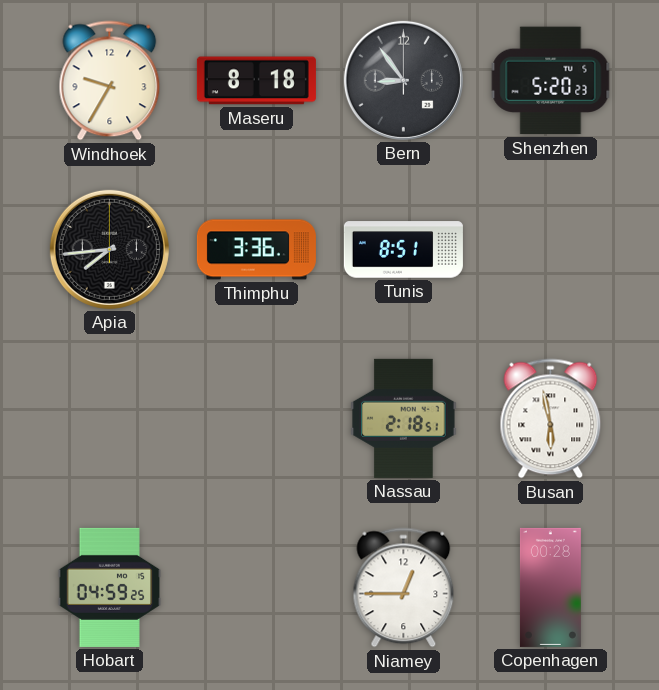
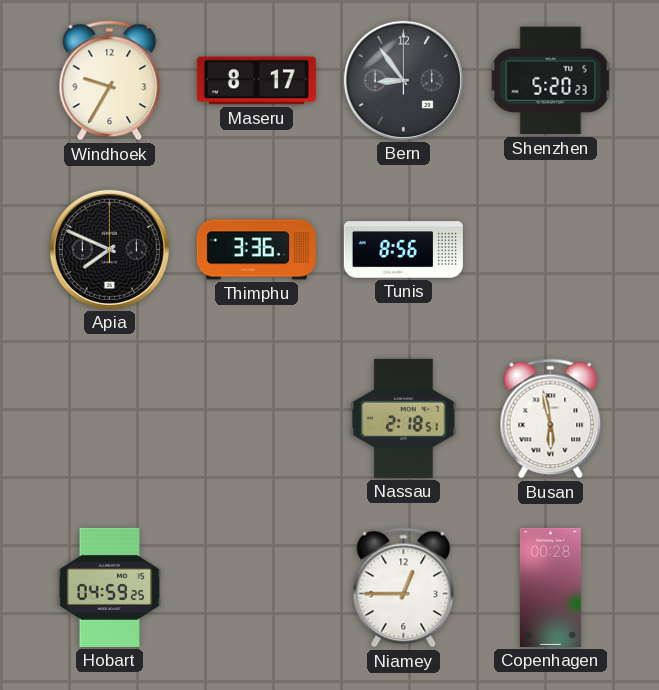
Maseru: 8:18 -> 8:17 (256, 81)
Apia: 7:44 -> 7:49 (109, 249)
Tunis: 8:51 -> 8:56 (403, 250)
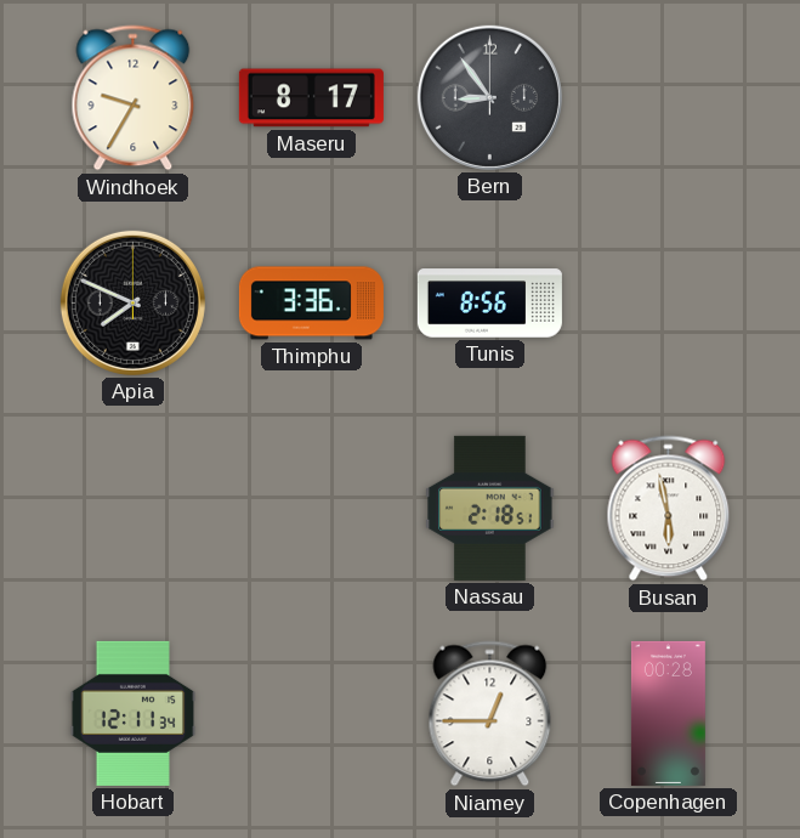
Shenzhen: 5:20 -> none (551, 81)
Hobart: 04:59 -> 12:11 (134, 713)
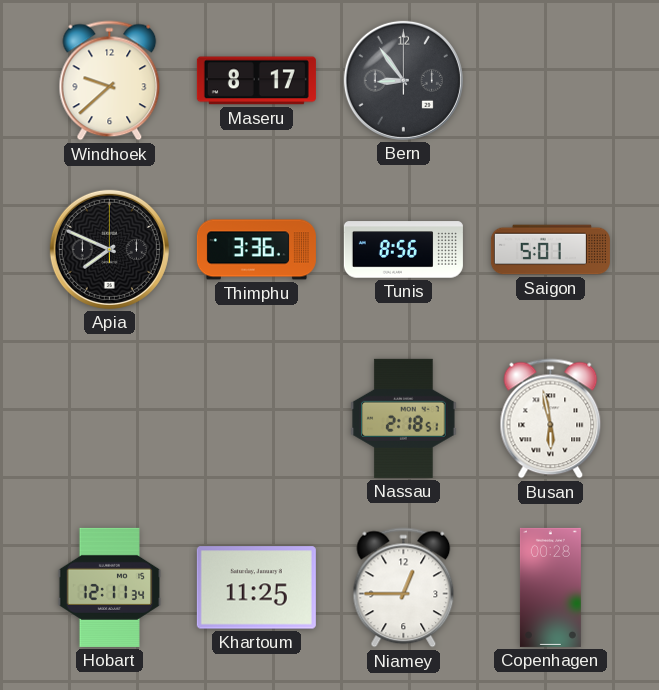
Windhoek: 9:35 -> 9:38 (110, 81)
Saigon: none -> 5:01 (550, 250)
Khartoum: none -> 11:25 (256, 588)
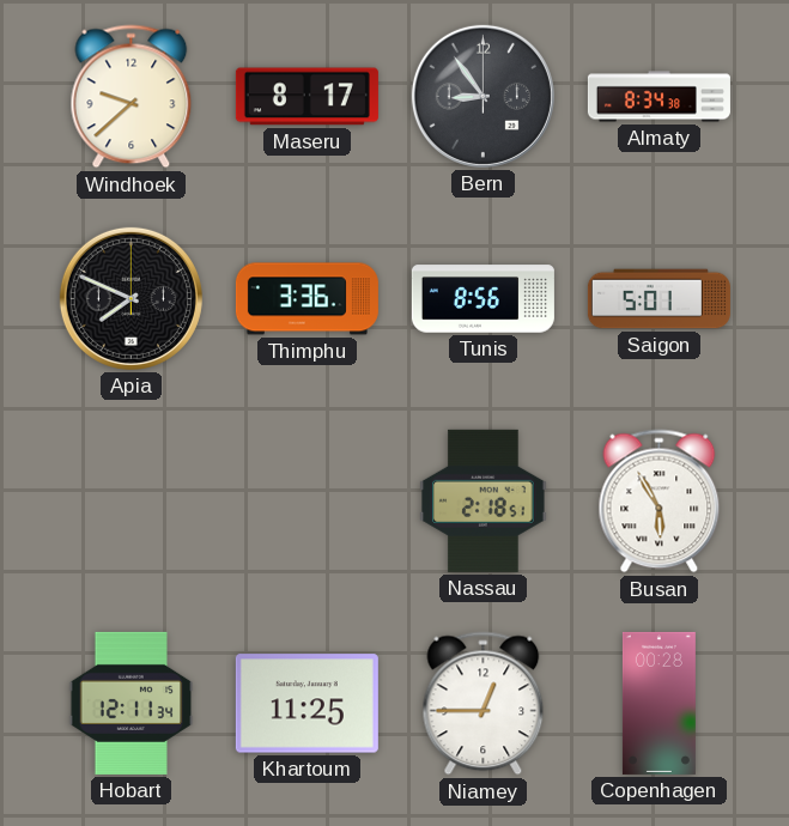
Almaty: none -> 8:34 (658, 97)
Busan: 5:58 -> 5:55 (660, 502)
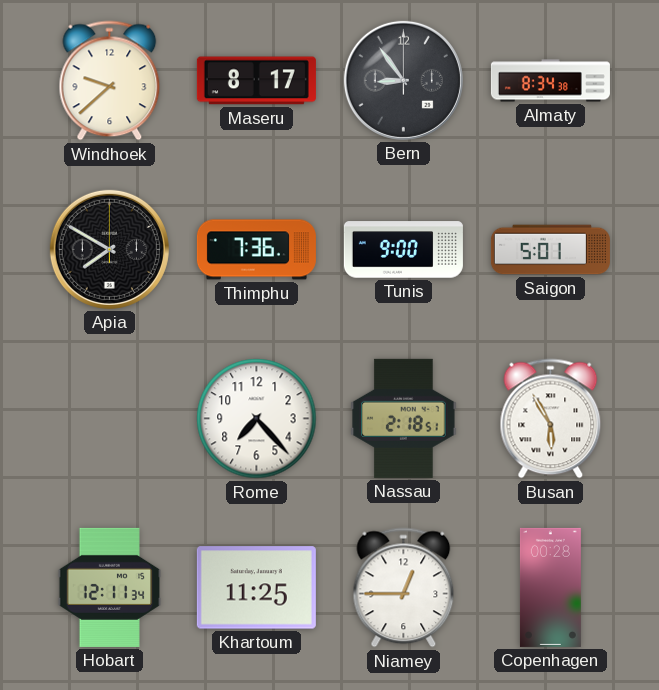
Apia: 7:49 -> 7:50 (109, 249)
Thimphu: 3:36 -> 7:36 (256, 250)
Tunis: 8:56 -> 9:00 (403, 250)
Rome: none -> 7:23 (257, 419)
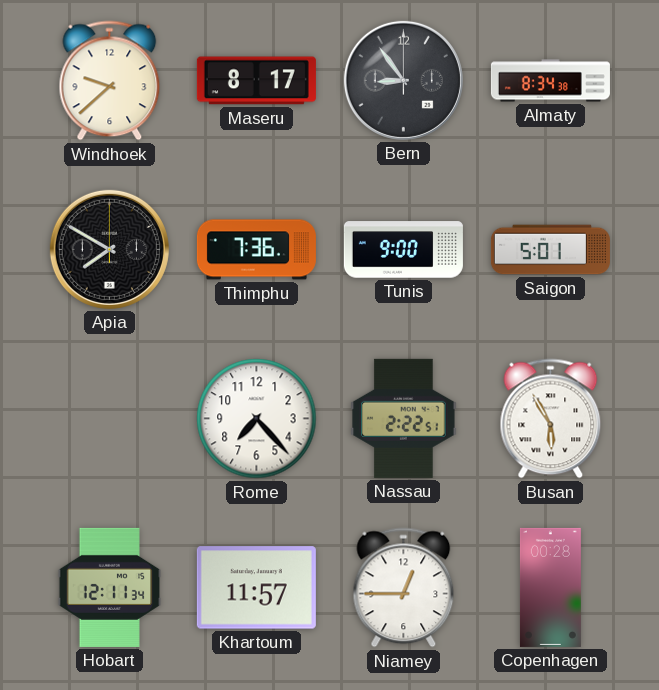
Nassau: 2:18 -> 2:22 (404, 418)
Khartoum: 11:25 -> 11:57 (256, 588)
